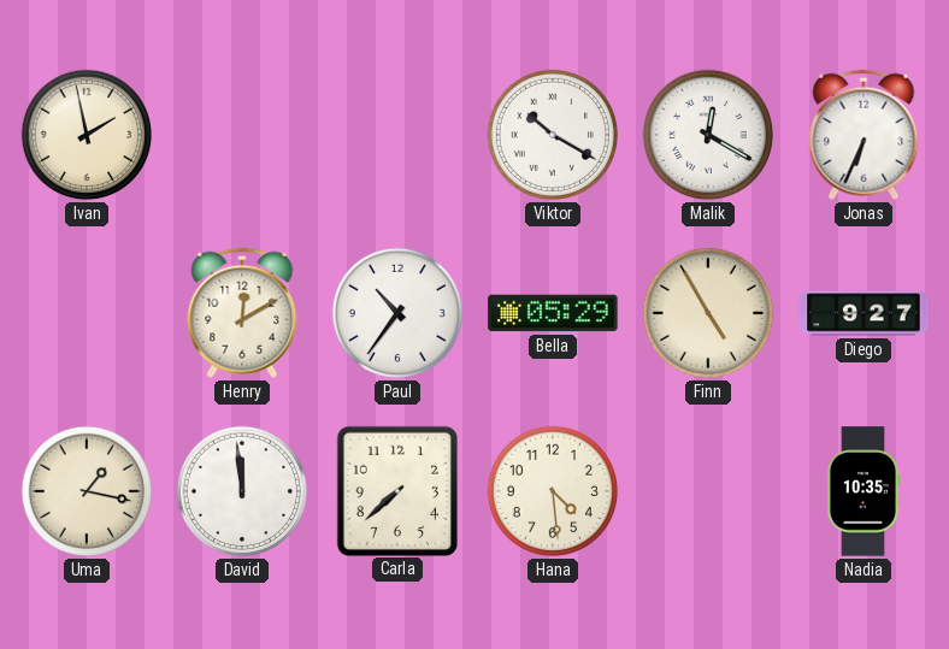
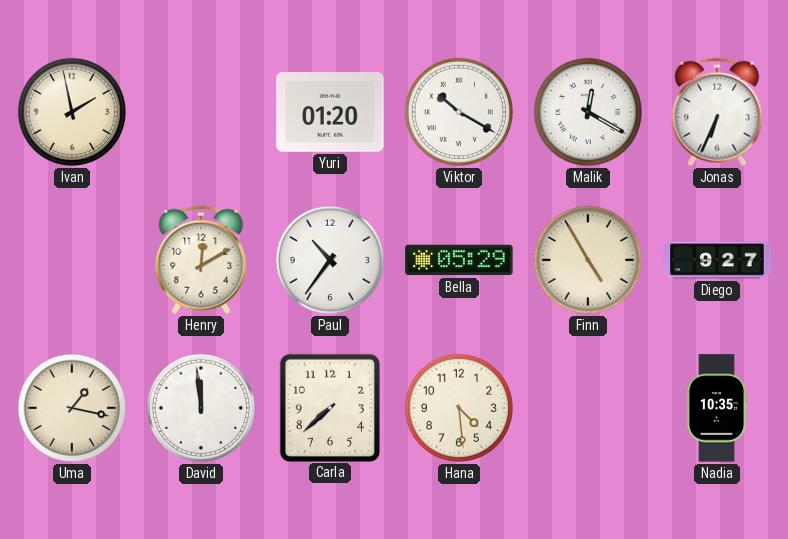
Yuri: none -> 01:20 (330, 113)
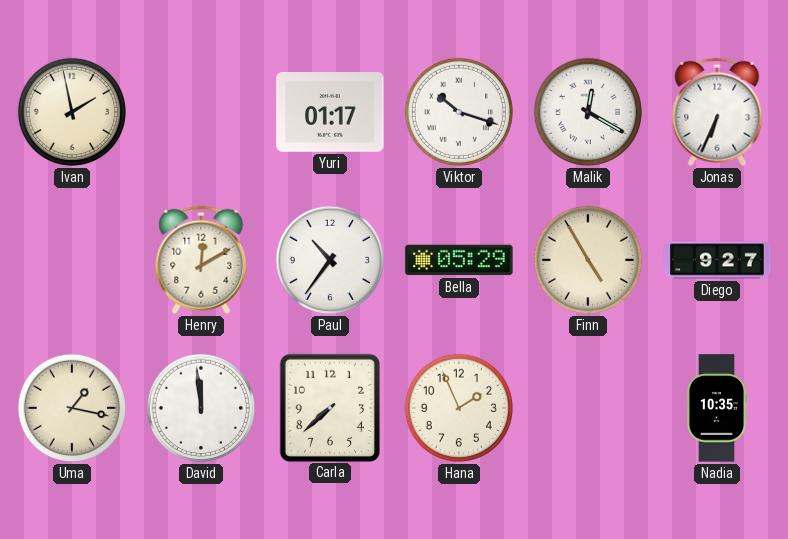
Yuri: 01:20 -> 01:17 (330, 113)
Viktor: 10:20 -> 10:18 (459, 112)
Hana: 4:29 -> 1:56 (459, 408)
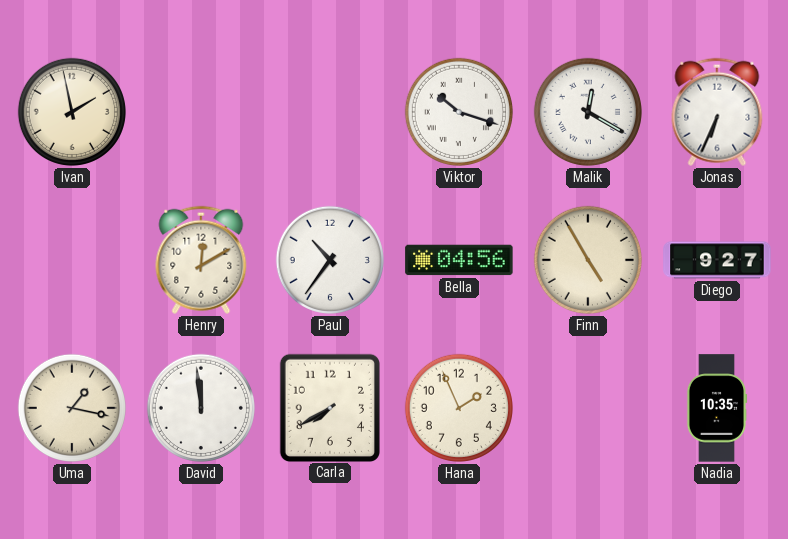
Yuri: 01:17 -> none (330, 113)
Bella: 05:29 -> 04:56 (459, 260)
Carla: 7:38 -> 7:40 (329, 407)
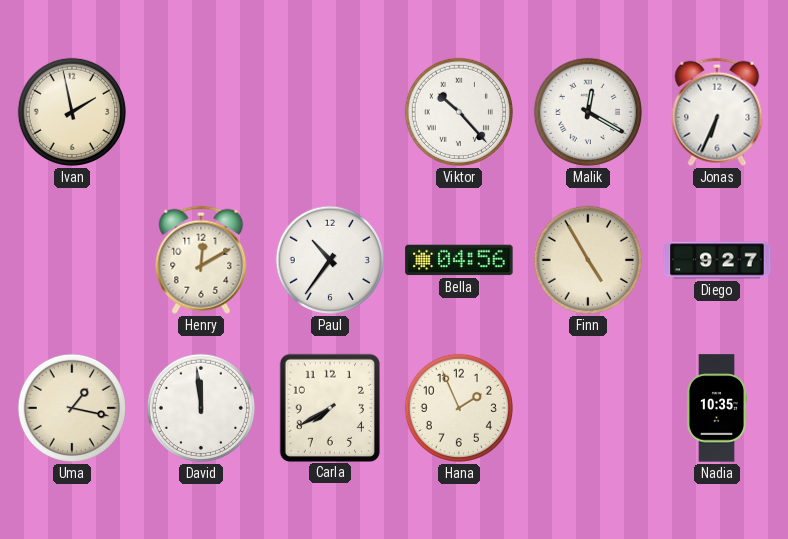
Viktor: 10:18 -> 10:23 (459, 112)
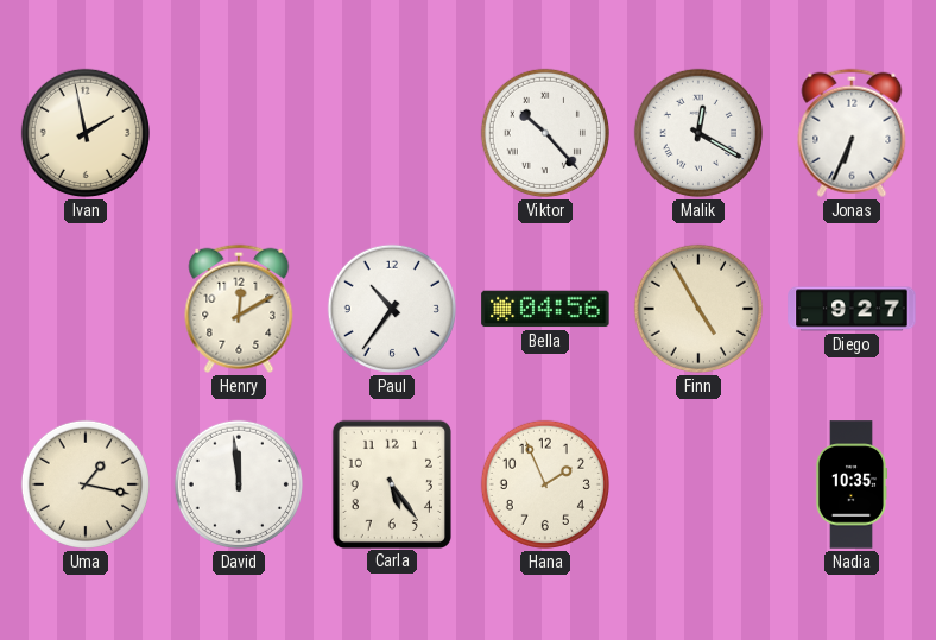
Carla: 7:40 -> 5:24 (391, 483)
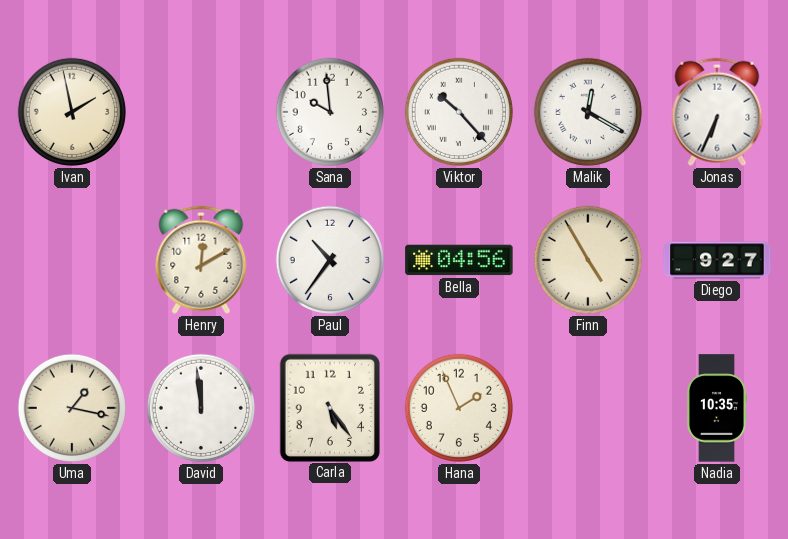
Sana: none -> 9:59 (330, 112)
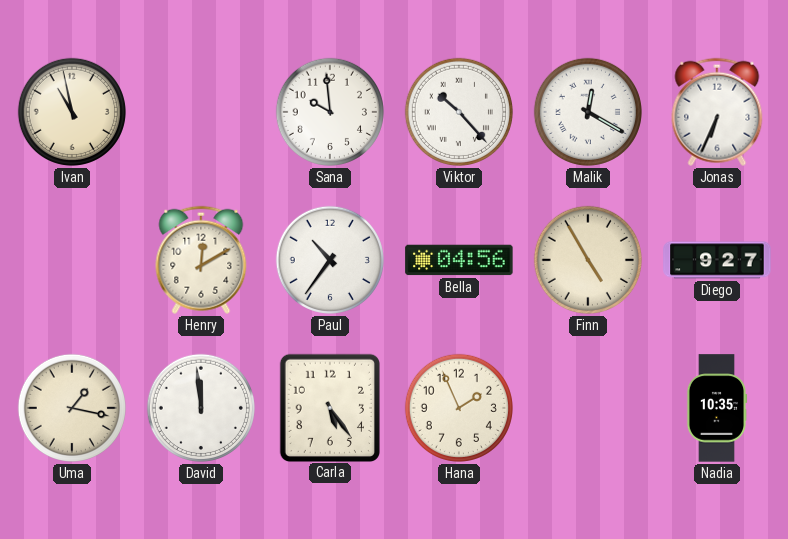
Ivan: 1:58 -> 10:58 (72, 112)
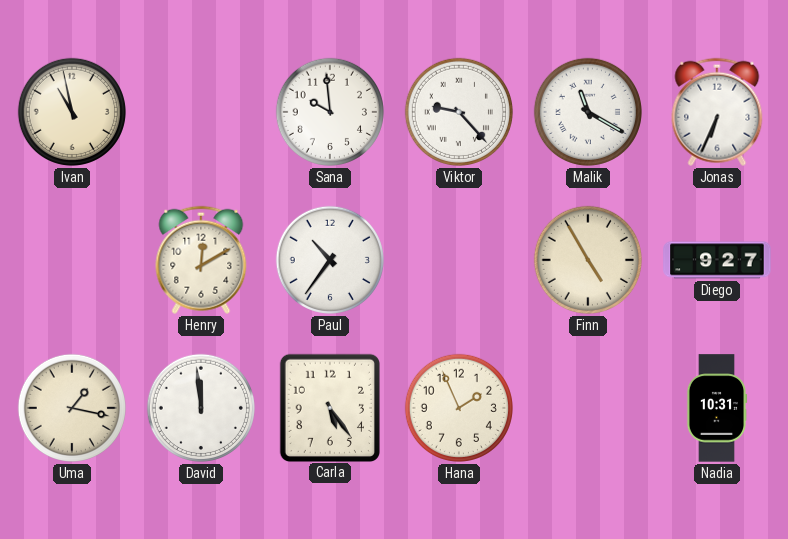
Viktor: 10:23 -> 9:23 (459, 112)
Malik: 12:20 -> 11:20 (588, 112)
Bella: 04:56 -> none (459, 260)
Nadia: 10:35 -> 10:31 (717, 408)
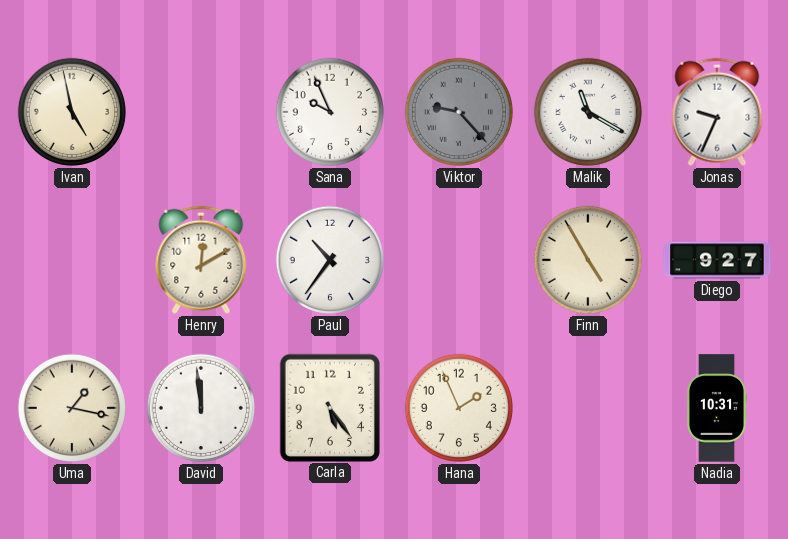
Ivan: 10:58 -> 4:58 (72, 112)
Sana: 9:59 -> 9:56 (330, 112)
Viktor dial: white -> grey (459, 112)
Jonas: 6:34 -> 9:34 (717, 112)
